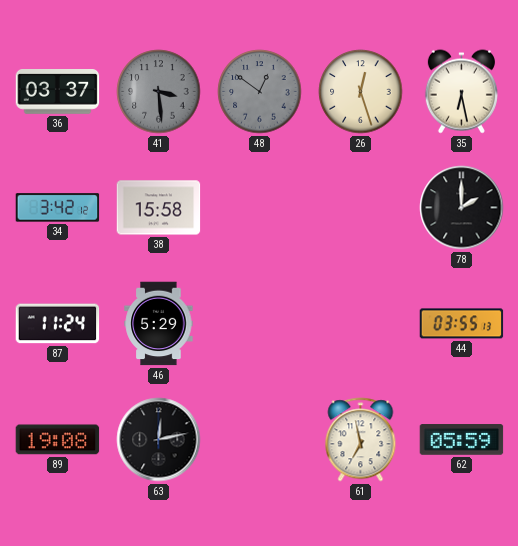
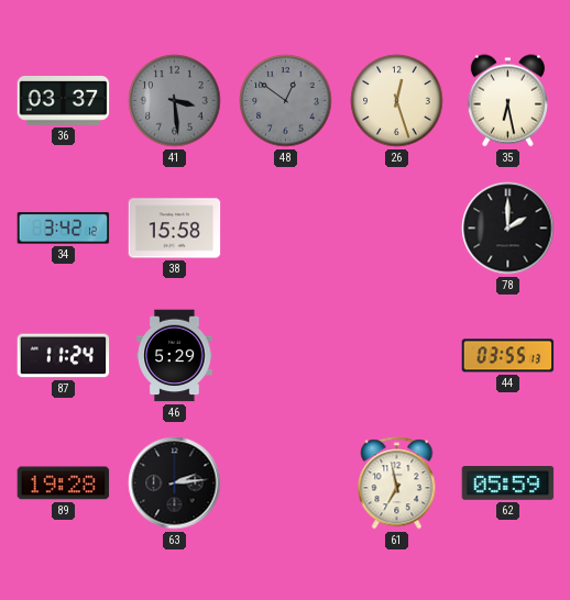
89: 19:08 -> 19:28 (64, 484)
63: 12:13 -> 2:14 (175, 484)
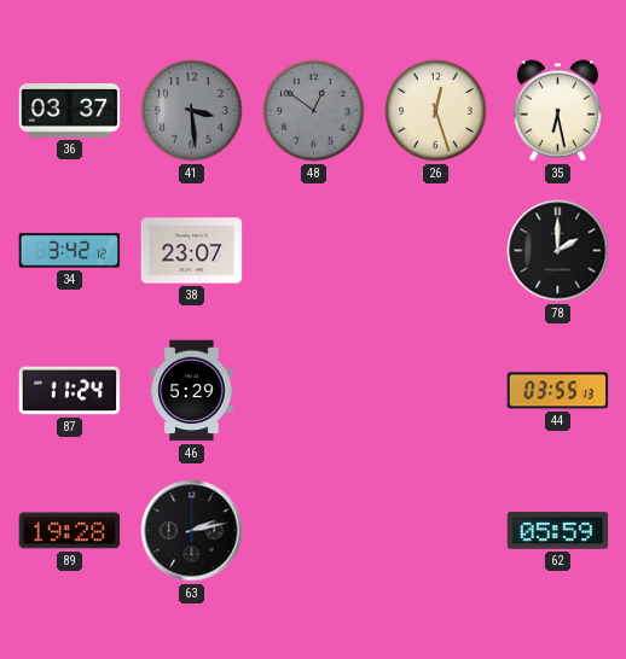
38: 15:58 -> 23:07 (192, 251)
63: 2:14 -> 2:13 (192, 531)
61: 6:58 -> none (397, 484)
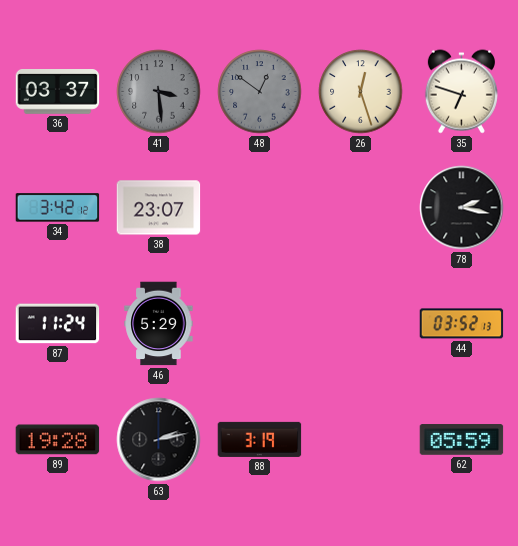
35: 6:28 -> 6:48 (461, 92)
78: 2:00 -> 2:17 (462, 208)
44: 03:55 -> 03:52 (462, 324)
88: none -> 3:19 (260, 439)
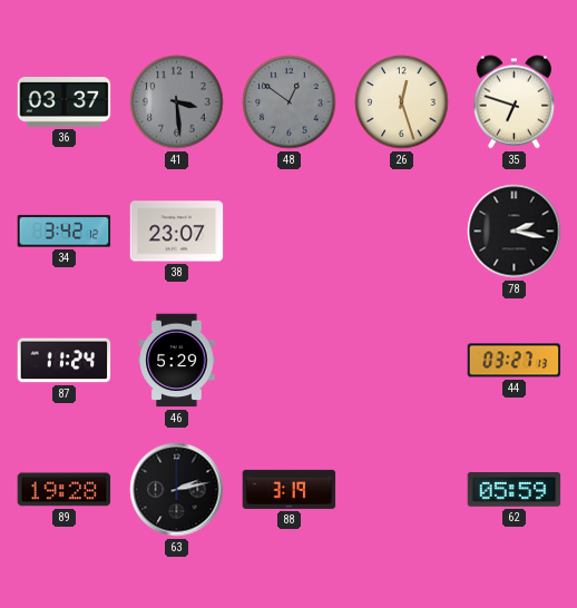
44: 03:52 -> 03:27 (515, 361)
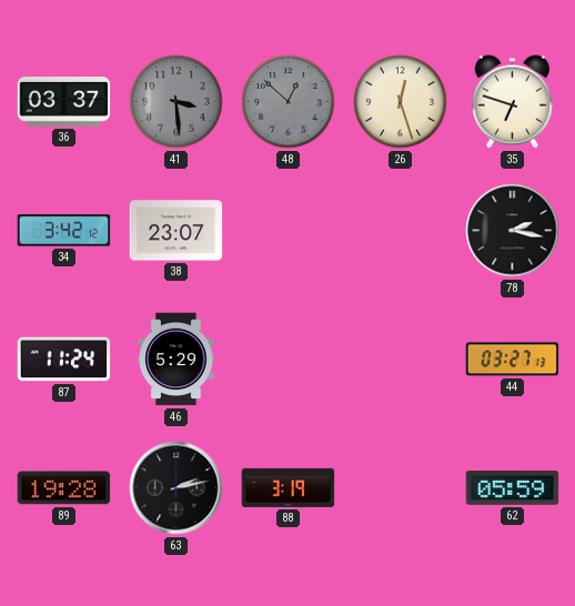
48: 12:51 -> 12:52 (289, 102)
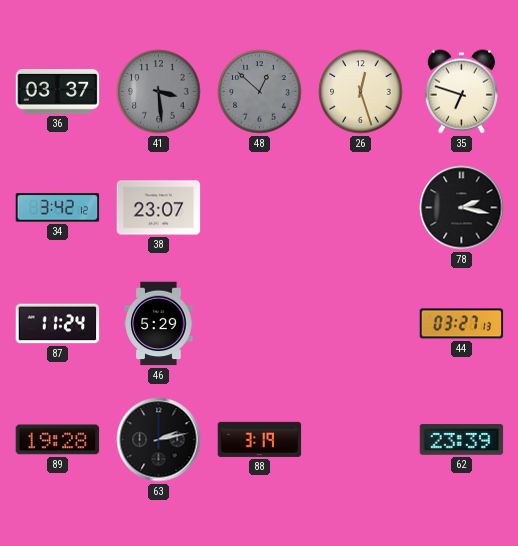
62: 05:59 -> 23:39 (462, 440)
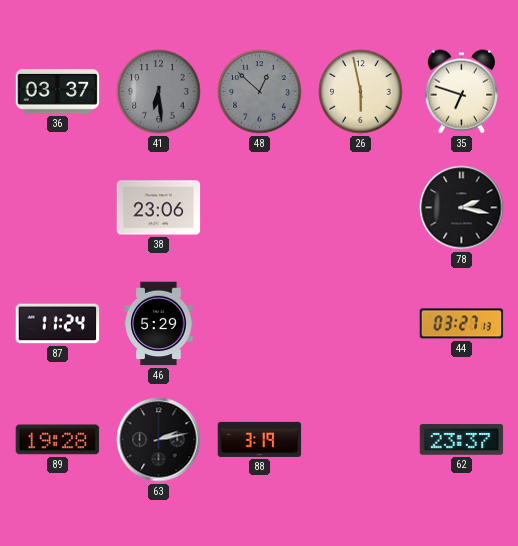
41: 3:29 -> 6:29 (159, 92)
26: 12:27 -> 5:58 (361, 92)
34: 3:42 -> none (58, 208)
38: 23:07 -> 23:06 (159, 208)
62: 23:39 -> 23:37 (462, 440)
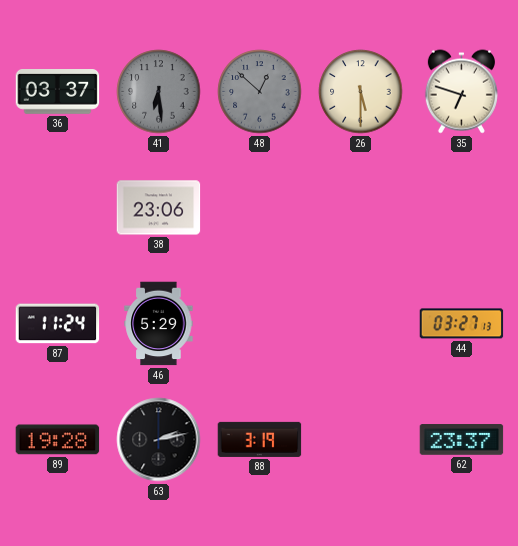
26: 5:58 -> 5:30 (361, 92)
78: 2:17 -> none (462, 208)
